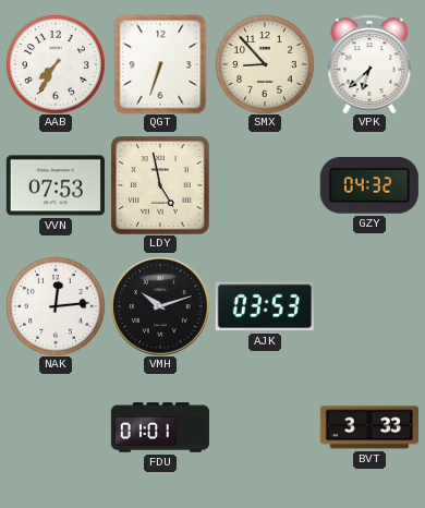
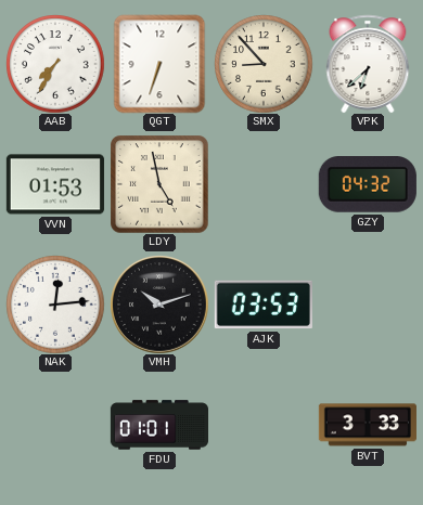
VVN: 07:53 -> 01:53 (55, 184)
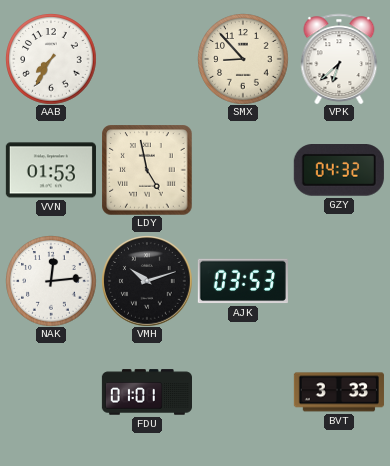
QGT: 6:33 -> none (159, 64)
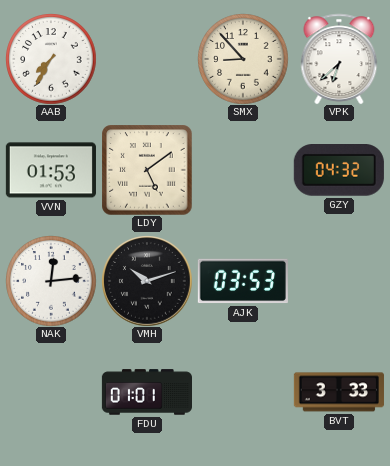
LDY: 4:58 -> 5:09 (147, 170)
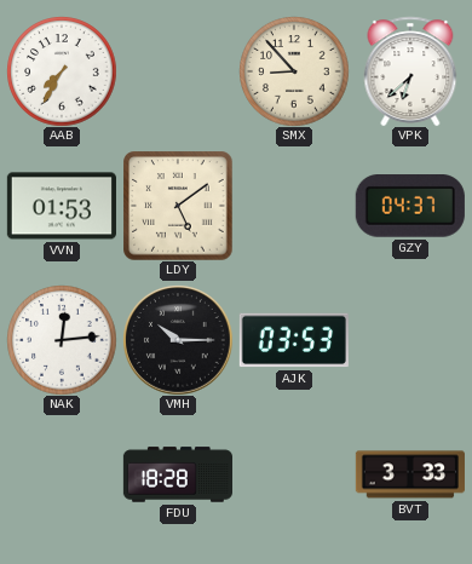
GZY: 04:32 -> 04:37 (410, 207)
VMH: 10:12 -> 10:15 (178, 340)
FDU: 01:01 -> 18:28 (177, 474)
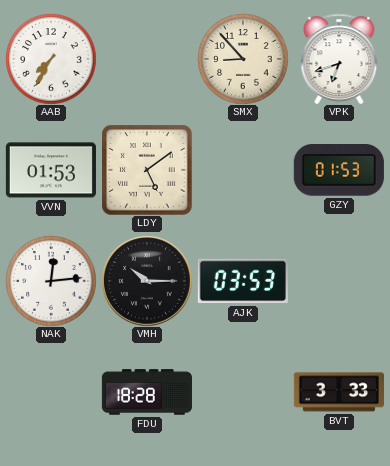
VPK: 6:38 -> 6:42 (339, 59)
GZY: 04:37 -> 01:53 (339, 171)
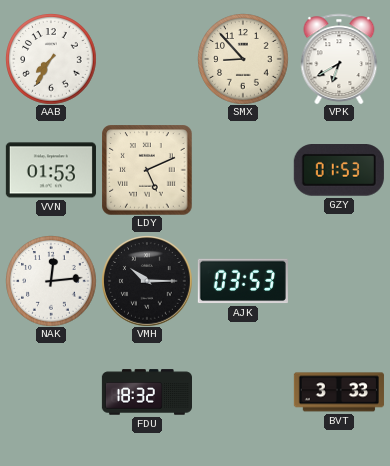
VPK: 6:42 -> 6:40 (339, 59)
LDY: 5:09 -> 5:11 (147, 170)
FDU: 18:28 -> 18:32 (146, 392)
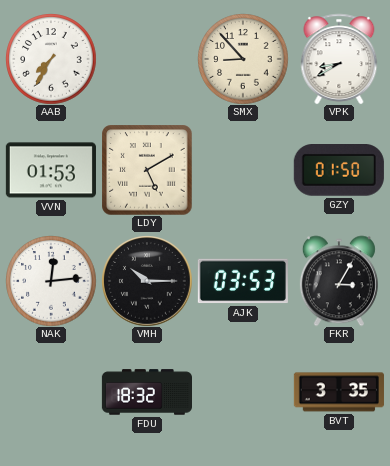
VPK: 6:40 -> 8:40 (339, 59)
LDY: 5:11 -> 5:10 (147, 170)
GZY: 01:53 -> 01:50 (339, 171)
FKR: none -> 3:05 (339, 281)
BVT: 3:33 -> 3:35 (339, 392)
